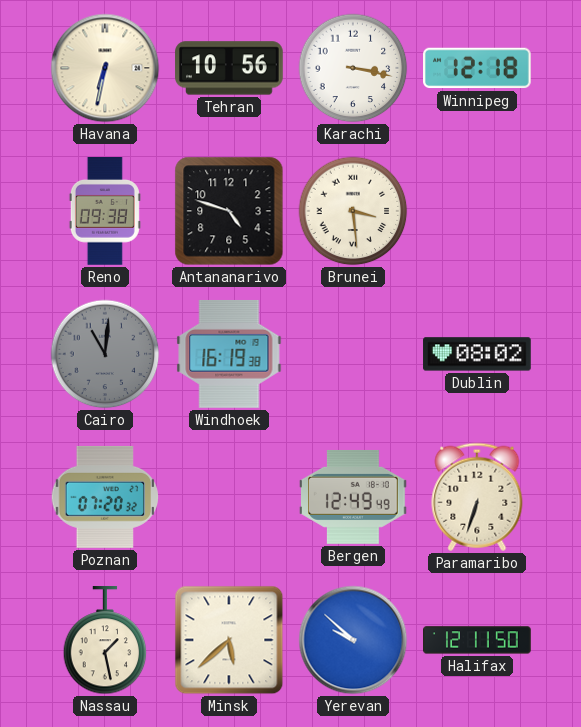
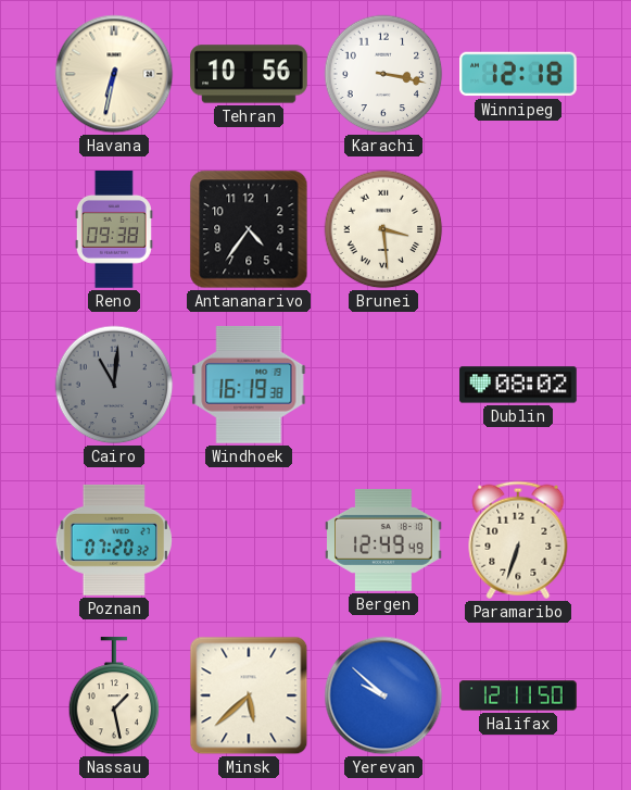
Antananarivo: 4:48 -> 4:36 (249, 229)
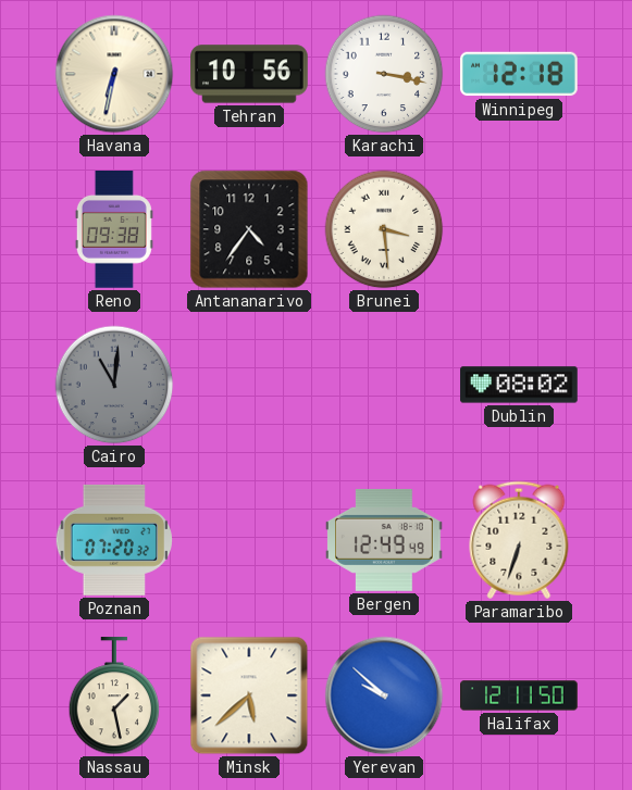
Windhoek: 16:19 -> none (249, 385)
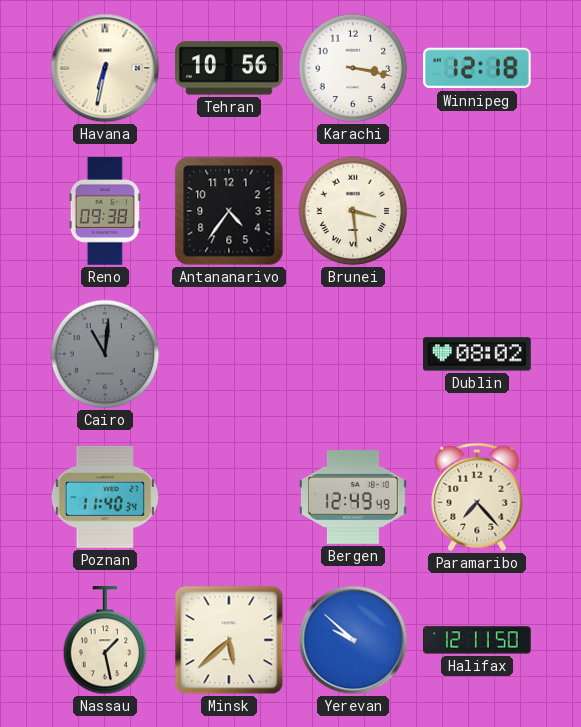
Poznan: 07:20 -> 11:40 (104, 497)
Paramaribo: 6:33 -> 7:23 (477, 497)
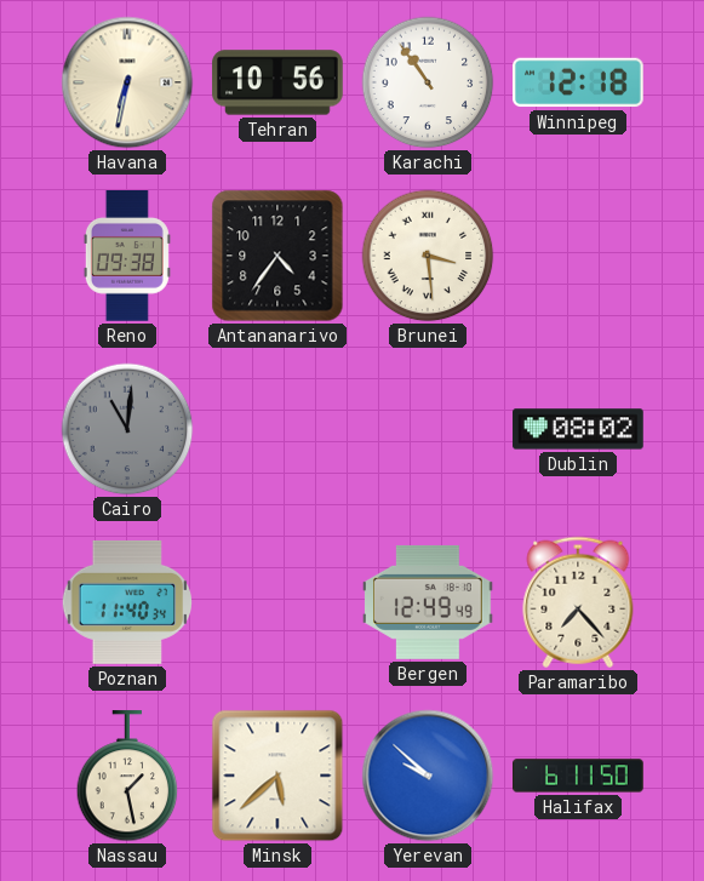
Karachi: 3:17 -> 10:54 (428, 82)
Halifax: 12:11 -> 6:11 (578, 776)
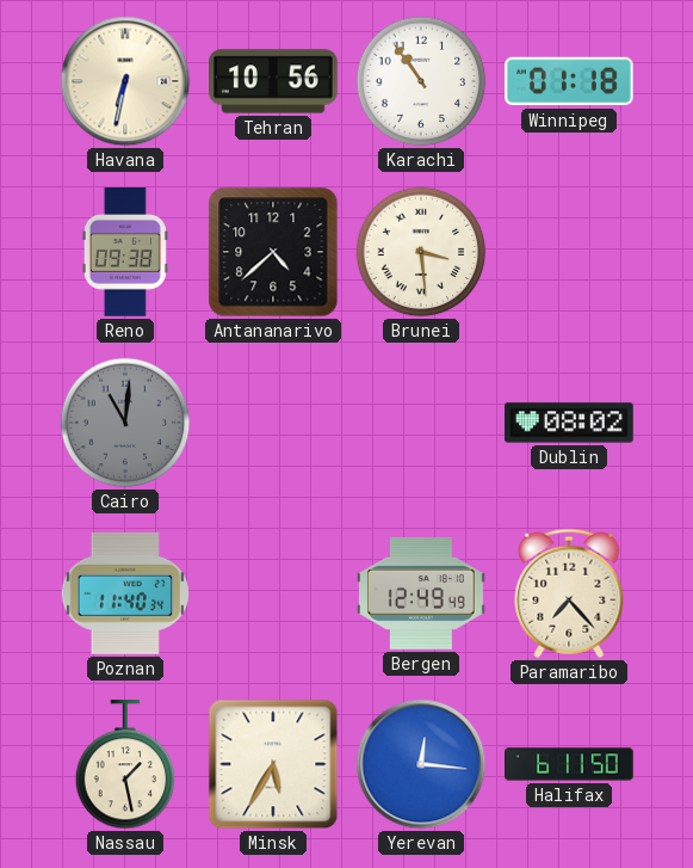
Winnipeg: 12:18 -> 01:18 (570, 81)
Antananarivo: 4:36 -> 4:38 (273, 252)
Minsk: 5:38 -> 5:35 (273, 764)
Yerevan: 9:52 -> 12:16 (421, 764)
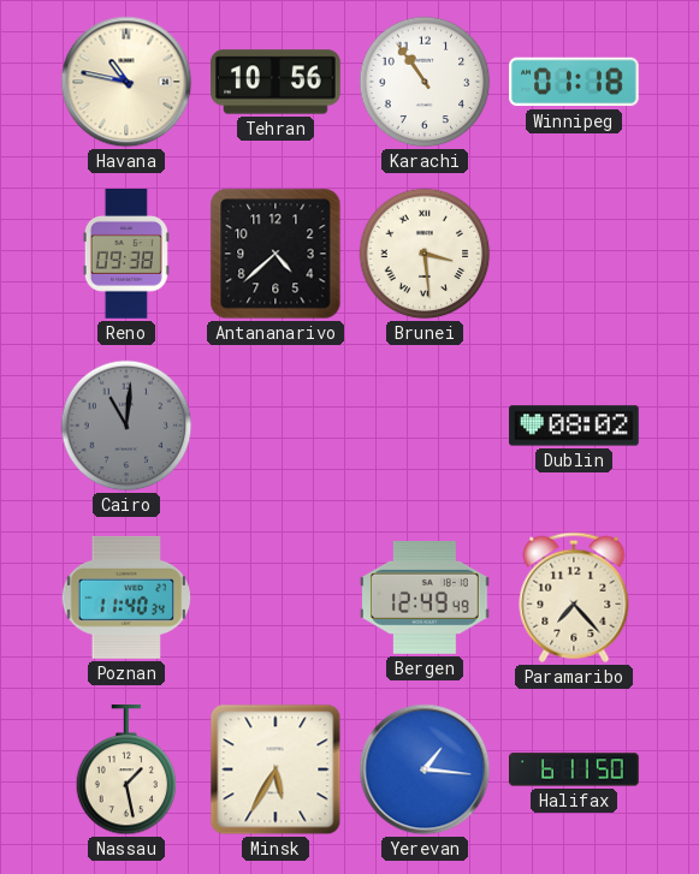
Havana: 6:32 -> 10:47 (126, 82)
Yerevan: 12:16 -> 1:16 (425, 769)
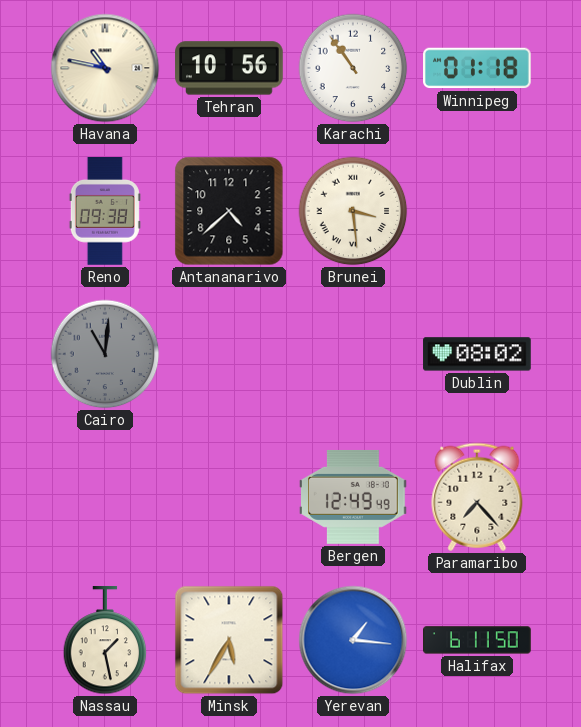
Poznan: 11:40 -> none (125, 597)
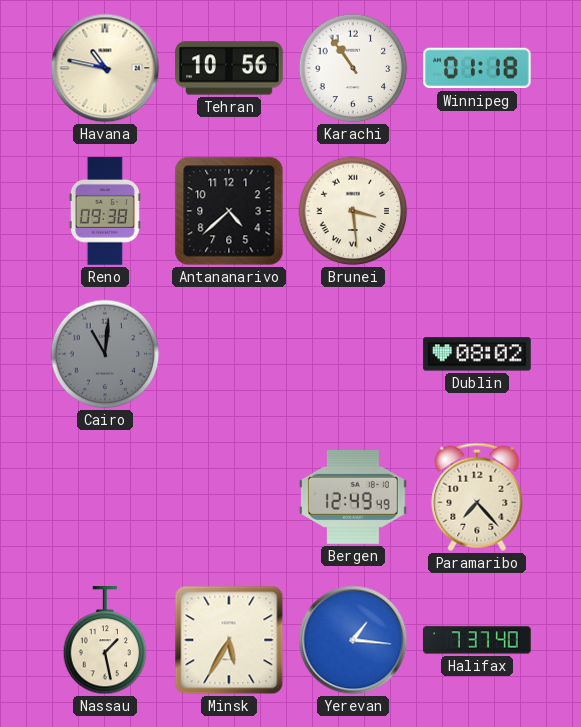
Halifax: 6:11 -> 7:37 (477, 640)
